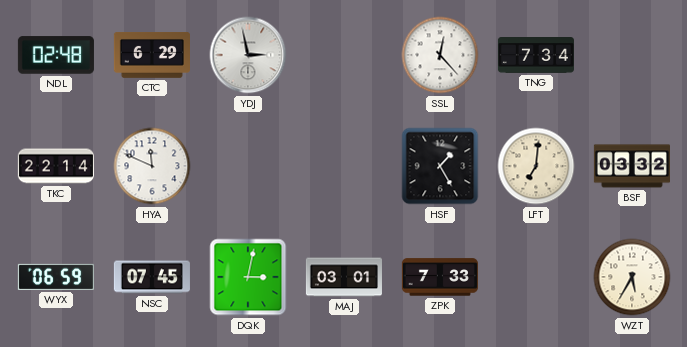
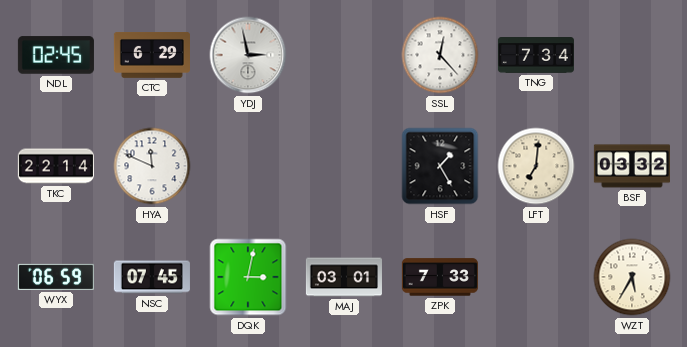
NDL: 02:48 -> 02:45 (56, 55)
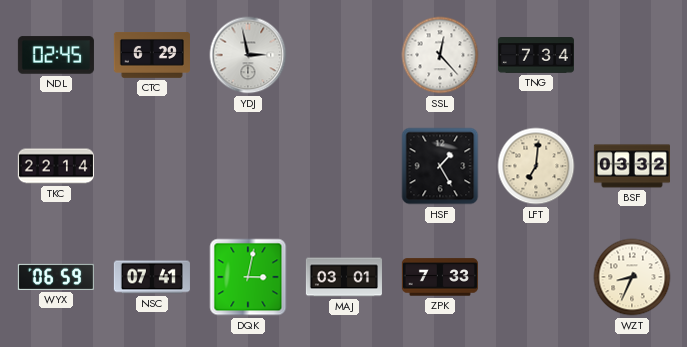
HYA: 11:49 -> none (152, 166)
NSC: 07:45 -> 07:41 (152, 277)
WZT: 5:35 -> 8:34 (632, 277)
